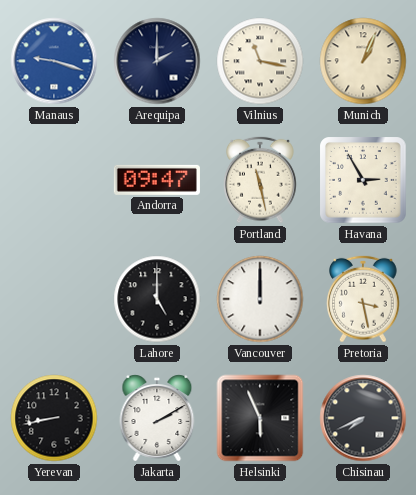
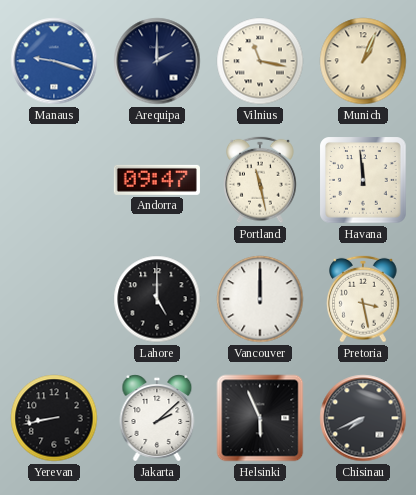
Havana: 2:55 -> 11:59 (363, 180)
Jakarta: 2:10 -> 2:08 (157, 418)
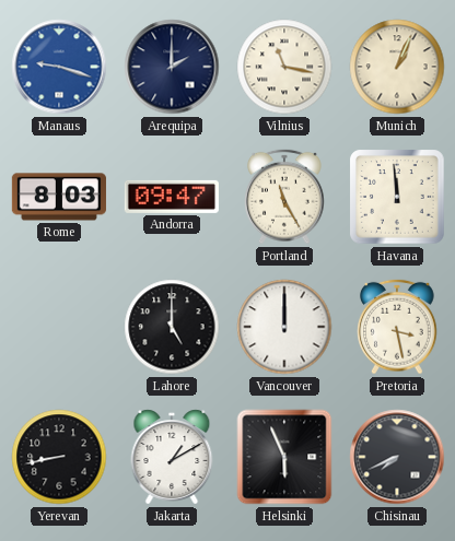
Rome: none -> 8:03 (59, 197)
Portland: 11:28 -> 11:25 (285, 197)
Jakarta: 2:08 -> 1:10 (172, 457)
